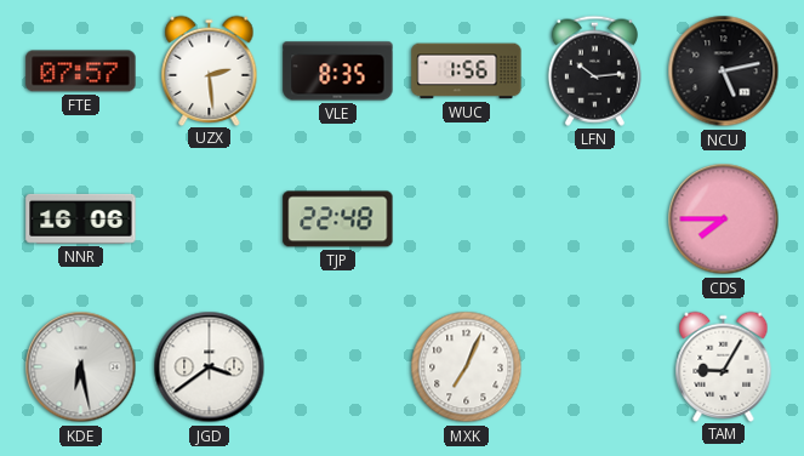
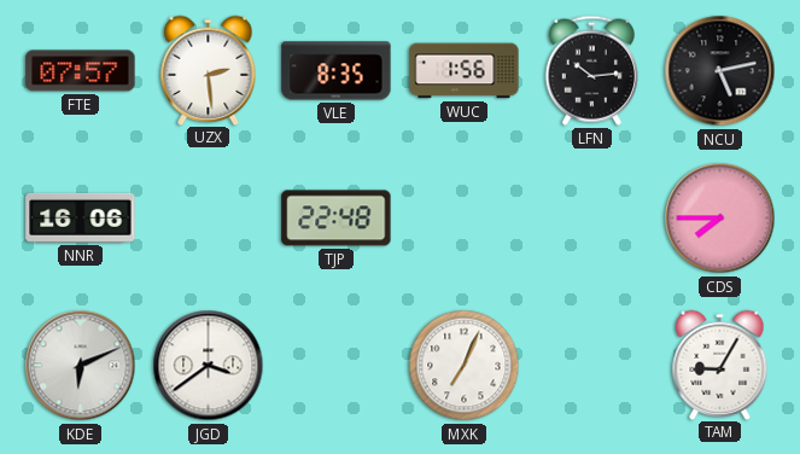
KDE: 6:28 -> 6:11 (81, 366)
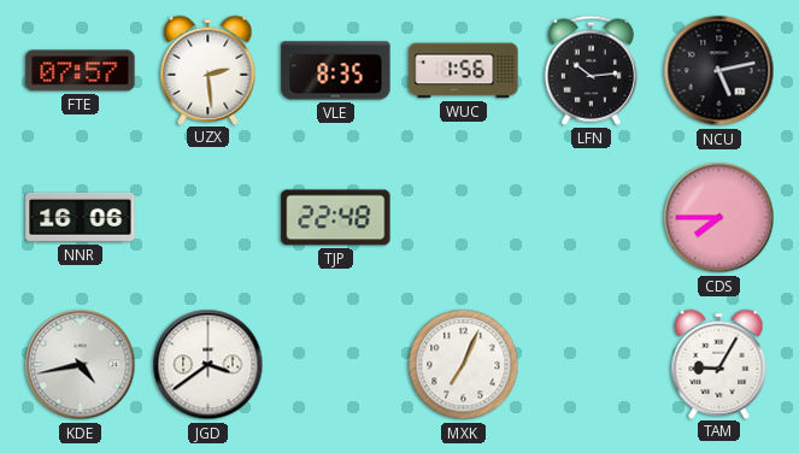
KDE: 6:11 -> 4:43 (81, 365)
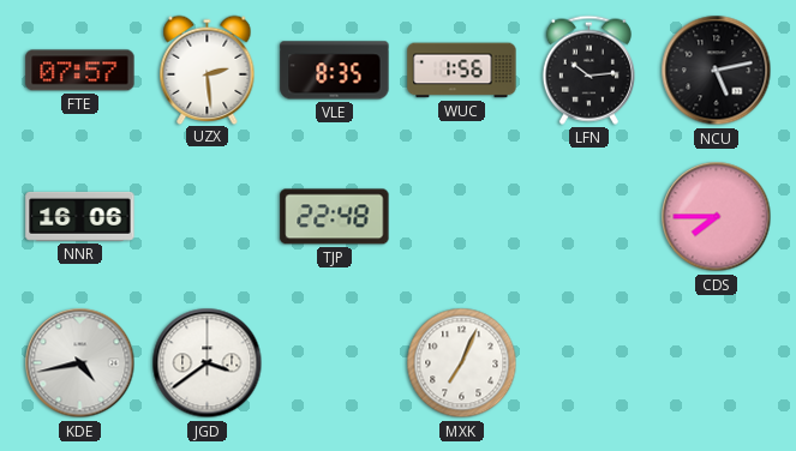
TAM: 9:05 -> none (719, 364)
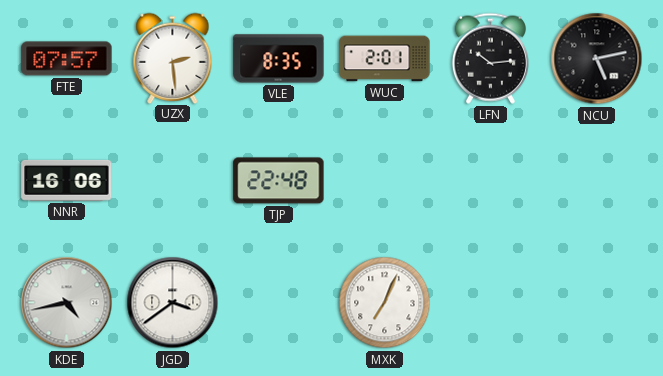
WUC: 1:56 -> 2:01 (385, 59)
CDS: 7:45 -> none (717, 217)
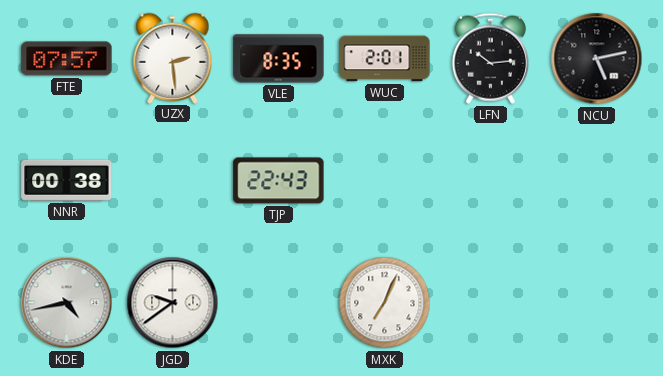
NNR: 16:06 -> 00:38 (67, 180)
TJP: 22:48 -> 22:43 (279, 181)
JGD: 3:39 -> 9:39 (173, 303)
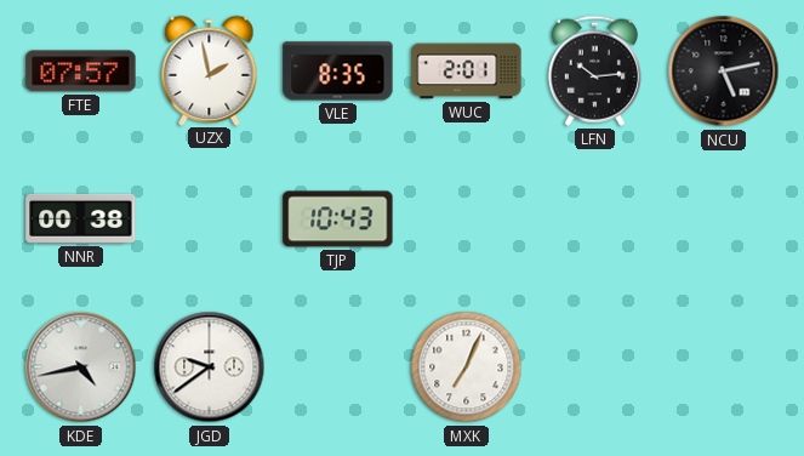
UZX: 2:29 -> 1:58 (210, 70)
TJP: 22:43 -> 10:43 (338, 220)
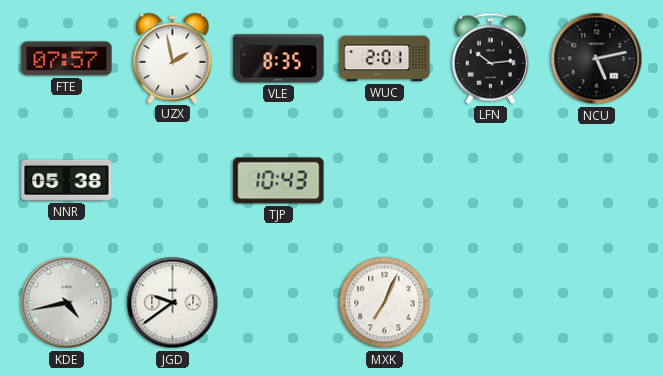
NNR: 00:38 -> 05:38 (67, 180)
